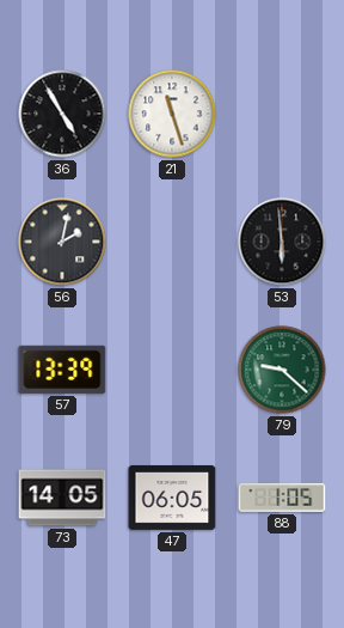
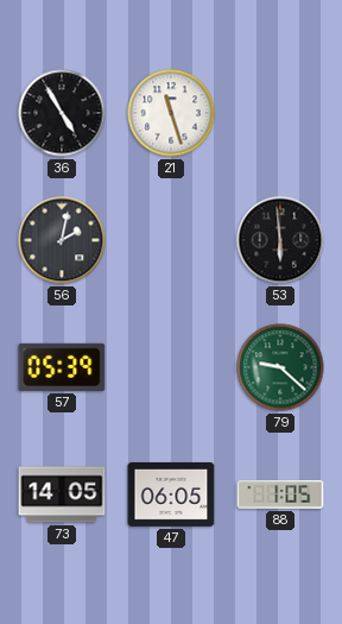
57: 13:39 -> 05:39 (62, 367)
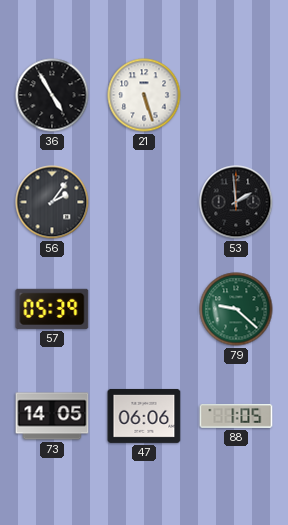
21: 11:27 -> 5:27 (144, 95)
56: 2:02 -> 2:06 (52, 202)
53: 5:59 -> 1:59 (236, 202)
47: 06:05 -> 06:06 (144, 416)
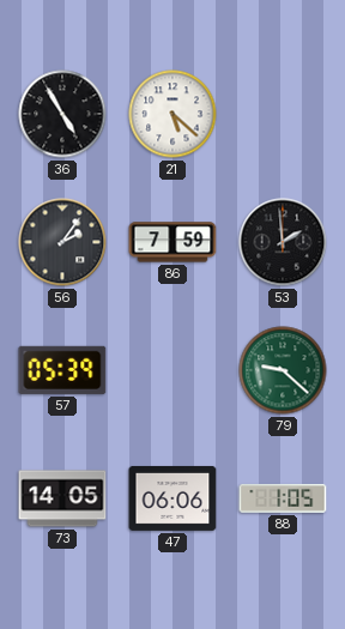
21: 5:27 -> 5:22 (172, 114)
86: none -> 7:59 (172, 242)
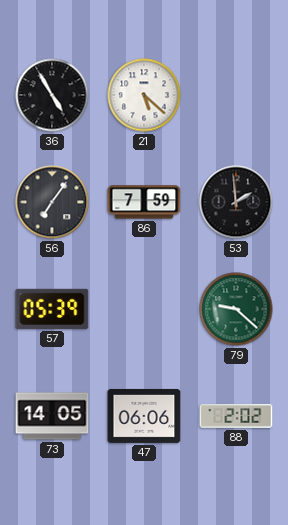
56: 2:06 -> 7:06 (52, 202)
88: 1:05 -> 2:02 (236, 416)
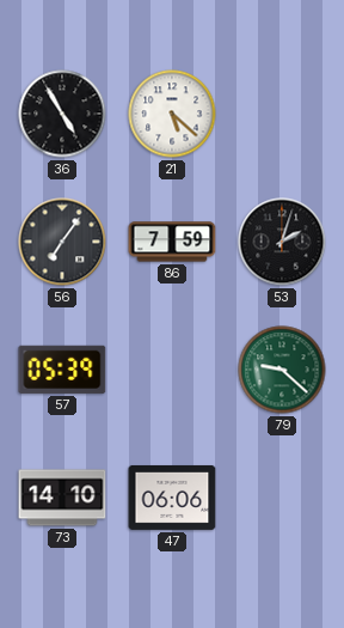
53: 1:59 -> 2:03 (282, 242)
73: 14:05 -> 14:10 (62, 498)
88: 2:02 -> none (236, 416)
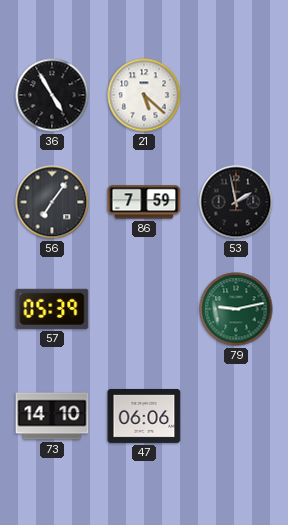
53: 2:03 -> 1:58 (236, 202)
79: 9:22 -> 9:13 (236, 309)
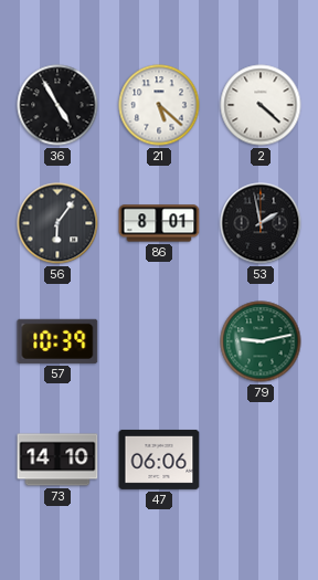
2: none -> 4:22 (261, 105)
56: 7:06 -> 6:06 (57, 223)
86: 7:59 -> 8:01 (159, 223)
57: 05:39 -> 10:39 (57, 341)
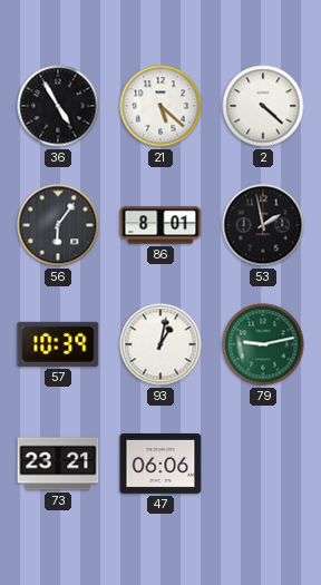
93: none -> 1:02 (160, 344)
73: 14:10 -> 23:21 (58, 464)
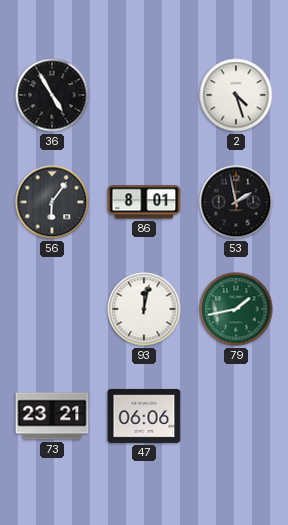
21: 5:22 -> none (160, 106)
2: 4:22 -> 4:27 (236, 95)
57: 10:39 -> none (58, 344)
93: 1:02 -> 12:02 (144, 309)
79: 9:13 -> 1:43 (236, 309)
